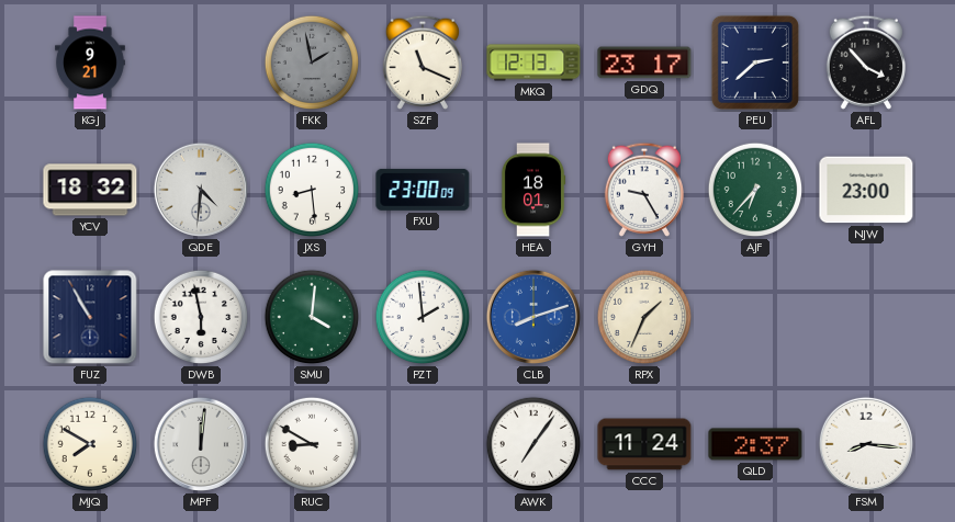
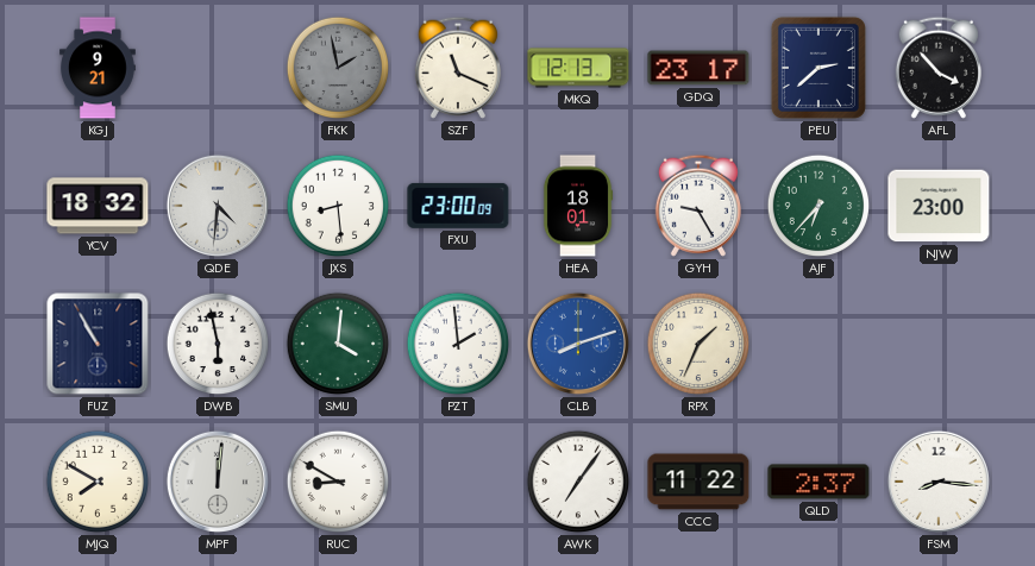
CCC: 11:24 -> 11:22 (698, 482)
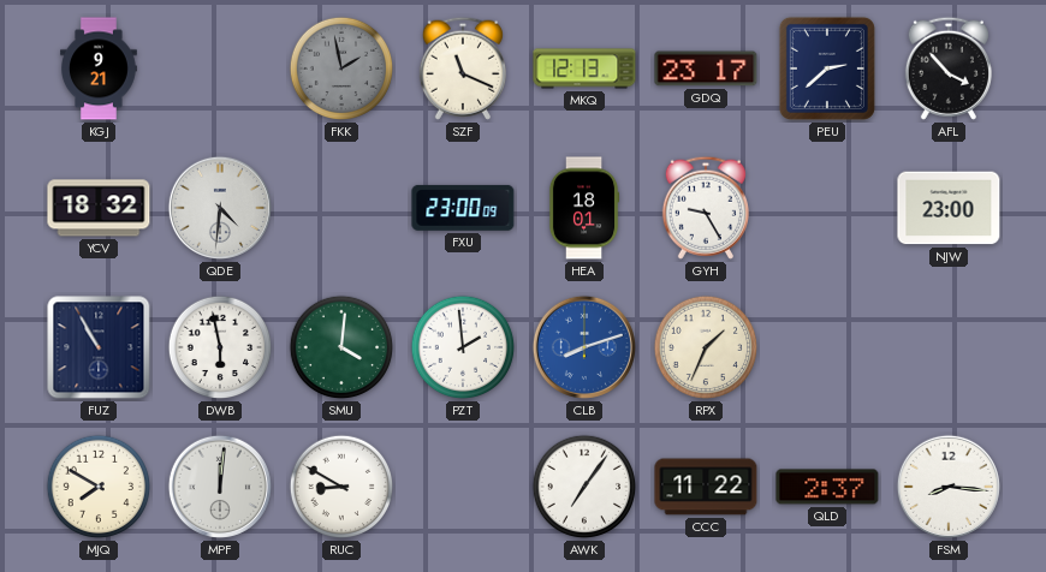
JXS: 8:29 -> none (338, 206)
AJF: 6:37 -> none (818, 206)
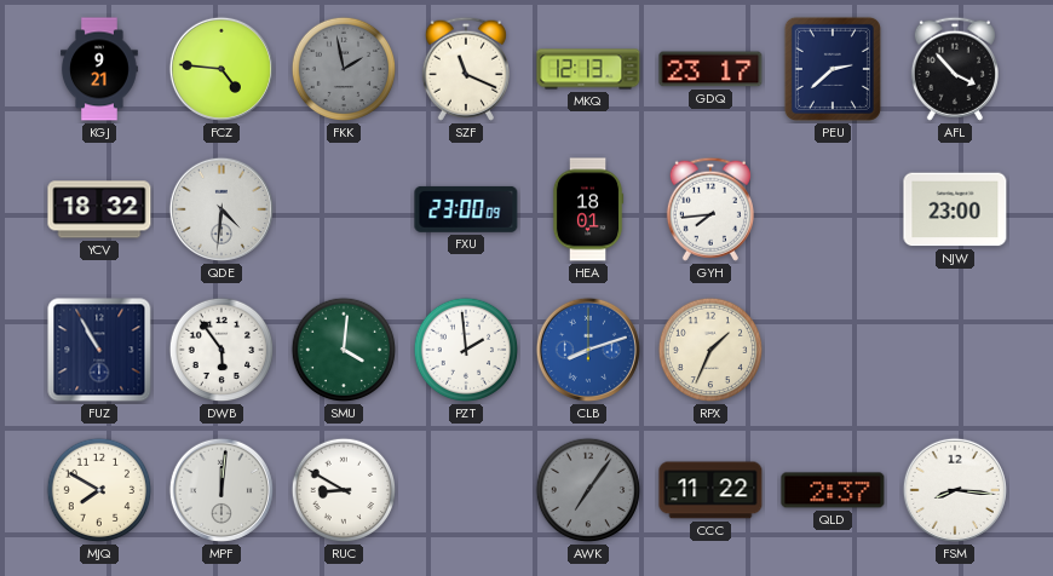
FCZ: none -> 4:46 (221, 69)
GYH: 9:25 -> 7:44 (710, 209)
DWB: 5:58 -> 5:54 (221, 350)
AWK dial: white -> grey (588, 490)
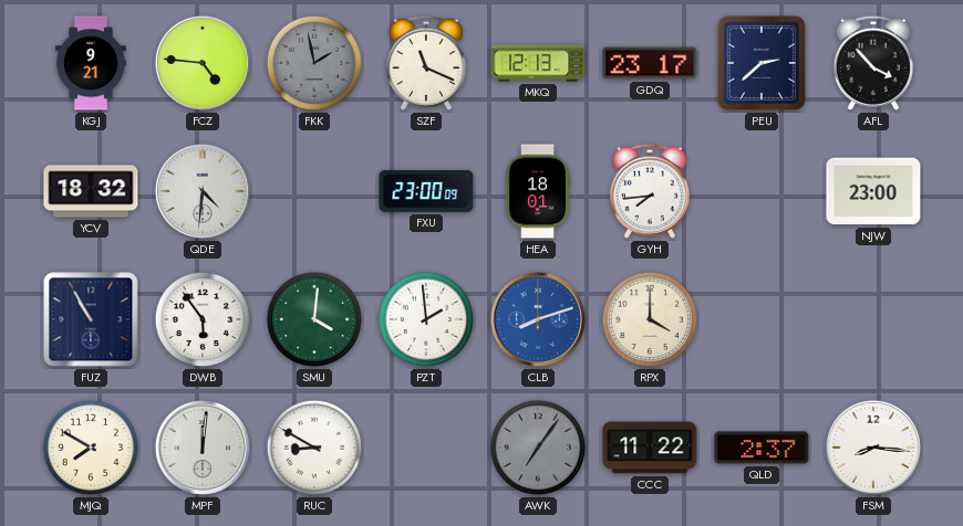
RPX: 1:34 -> 4:00 (650, 319)
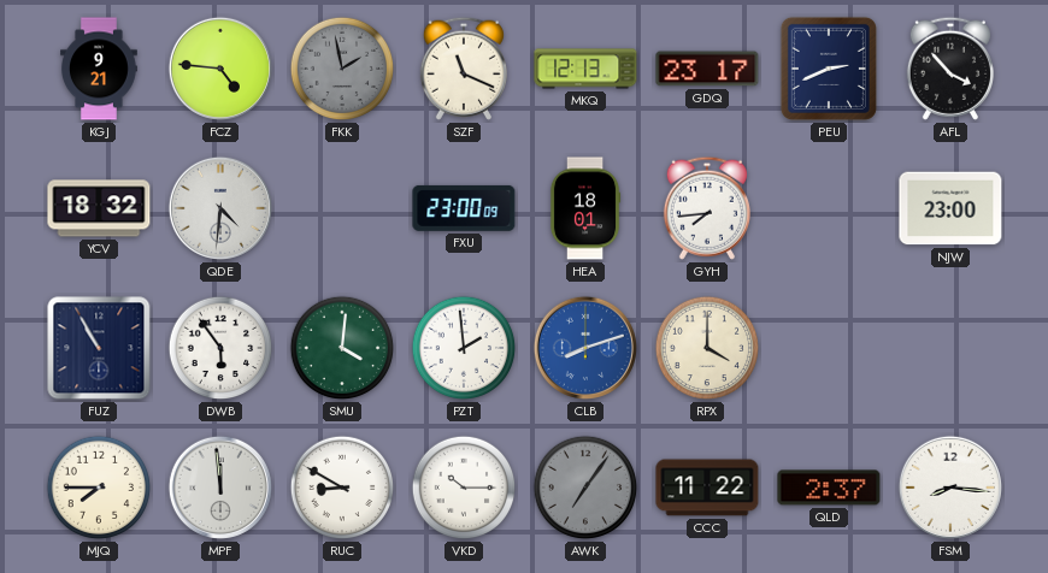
PEU: 2:38 -> 2:41 (829, 69)
MJQ: 7:50 -> 7:45 (99, 488)
MPF: 12:01 -> 11:59 (220, 488)
VKD: none -> 10:15 (464, 488)
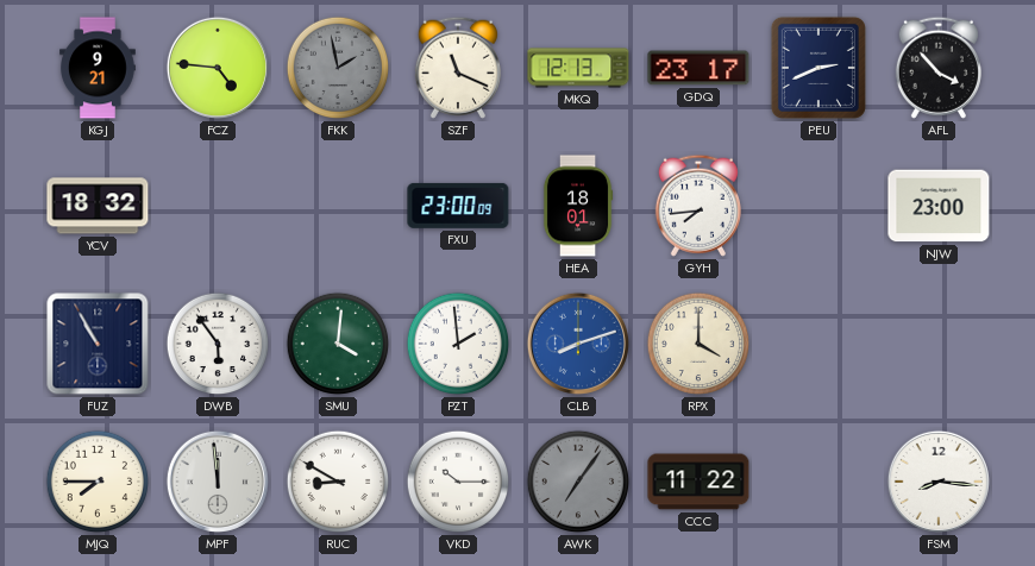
QDE: 4:31 -> none (220, 208)
QLD: 2:37 -> none (829, 488)
